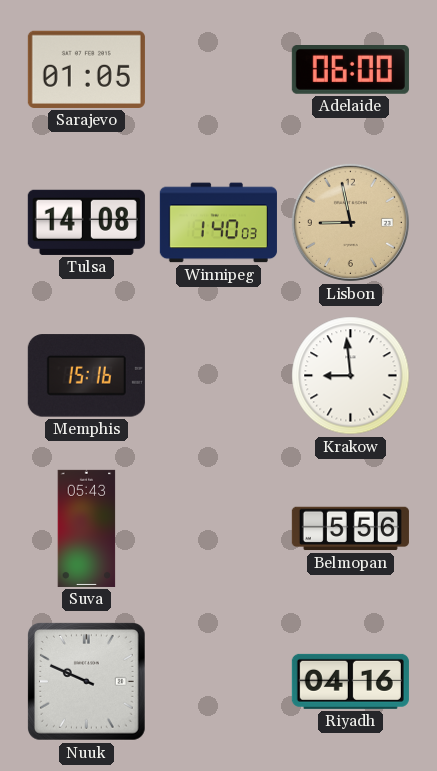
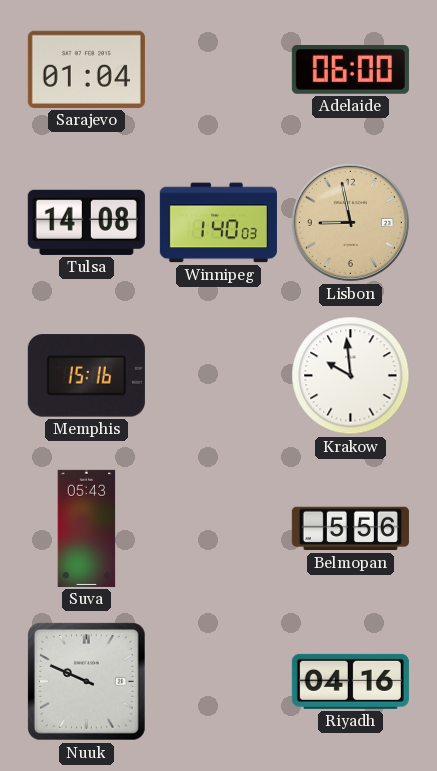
Sarajevo: 01:05 -> 01:04 (86, 69)
Krakow: 8:59 -> 9:59 (351, 376)
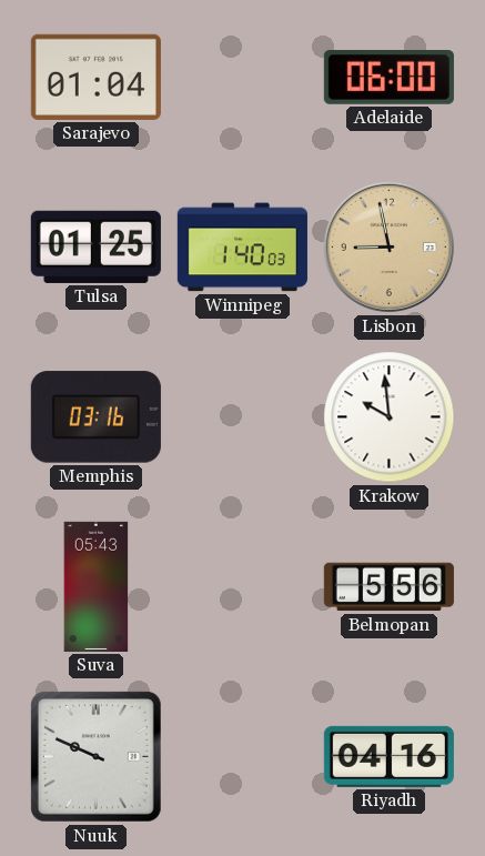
Tulsa: 14:08 -> 01:25 (95, 246)
Memphis: 15:16 -> 03:16 (95, 417)
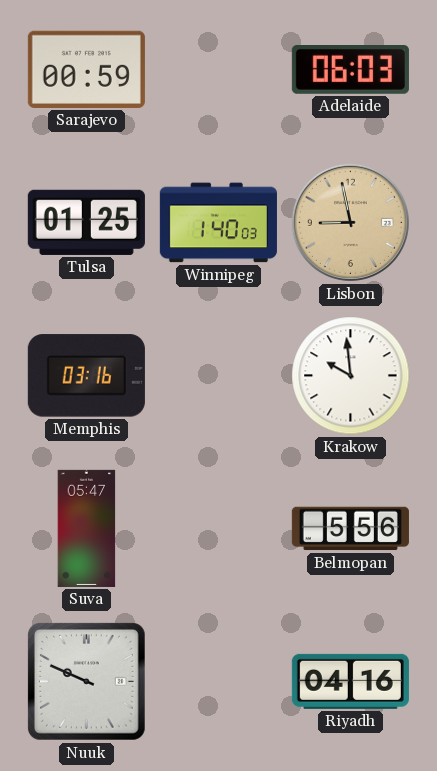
Sarajevo: 01:04 -> 00:59 (86, 69)
Adelaide: 06:00 -> 06:03 (350, 70)
Suva: 05:43 -> 05:47 (87, 528)
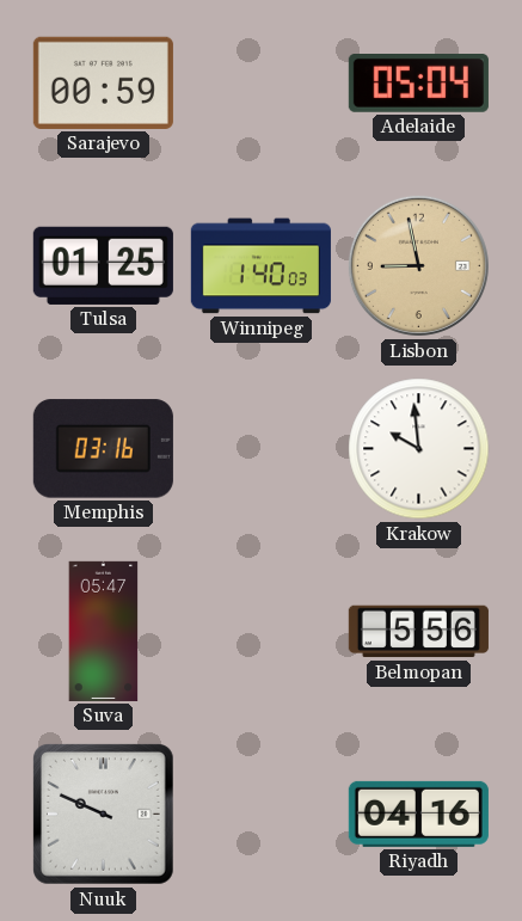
Adelaide: 06:03 -> 05:04 (418, 84)
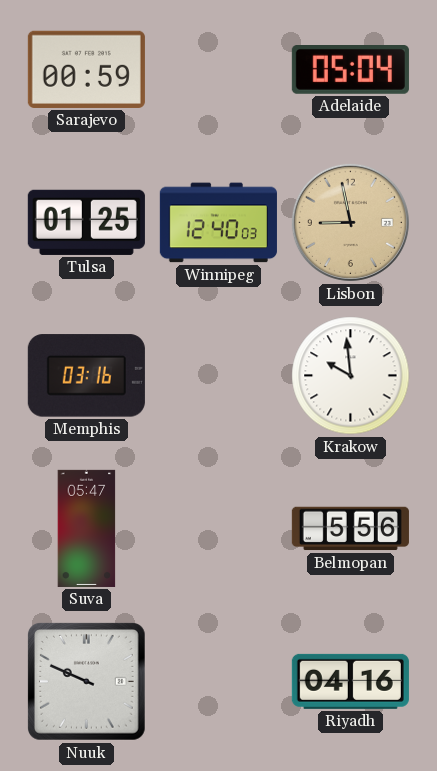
Winnipeg: 1:40 -> 12:40 (218, 223)
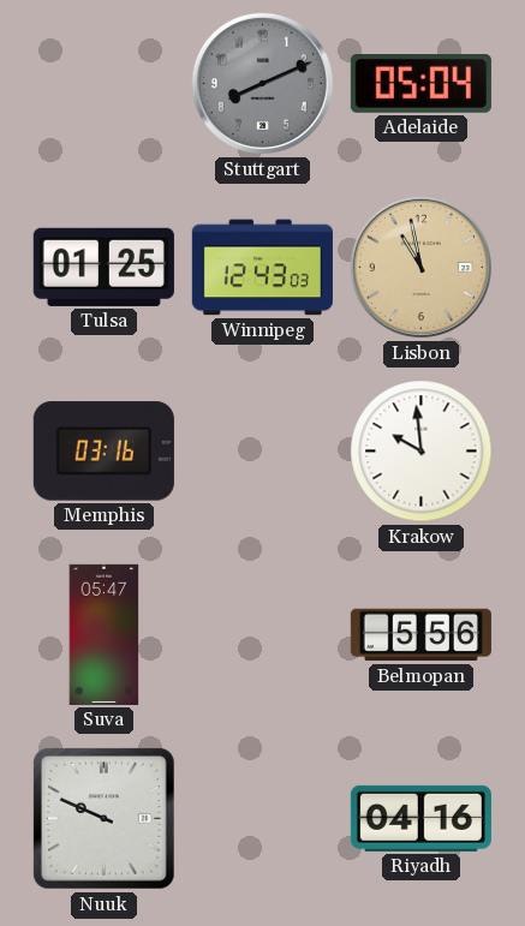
Sarajevo: 00:59 -> none (86, 69)
Stuttgart: none -> 8:11 (262, 83)
Winnipeg: 12:40 -> 12:43 (262, 268)
Lisbon: 8:58 -> 10:58 (420, 267)
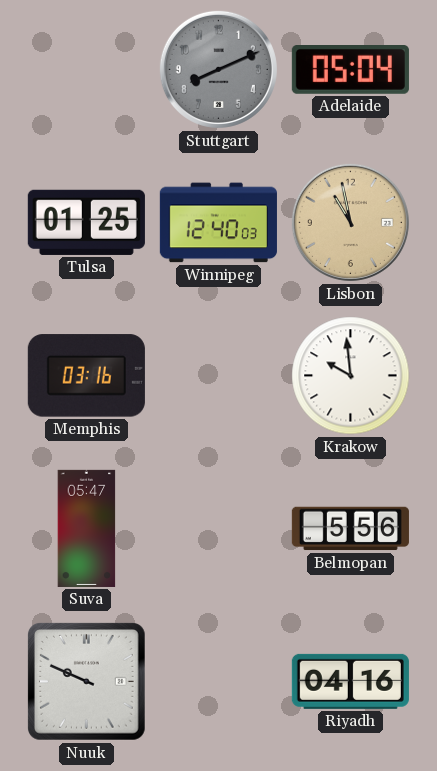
Winnipeg: 12:43 -> 12:40 (218, 223)
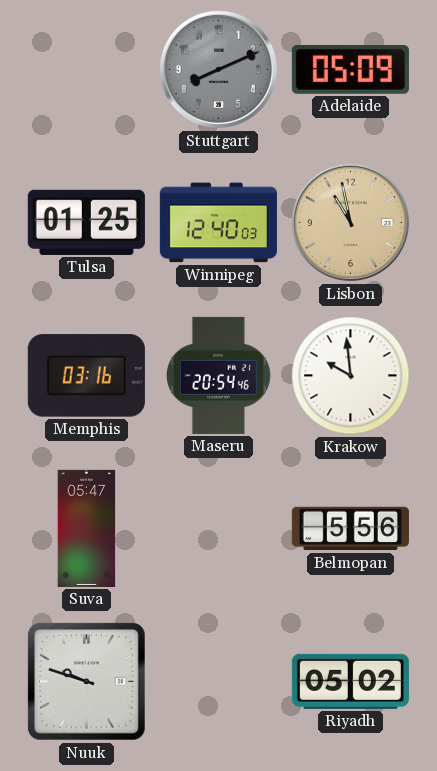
Adelaide: 05:04 -> 05:09 (350, 70)
Maseru: none -> 20:54 (218, 375)
Nuuk: 9:49 -> 9:48 (86, 681)
Riyadh: 04:16 -> 05:02 (350, 681)
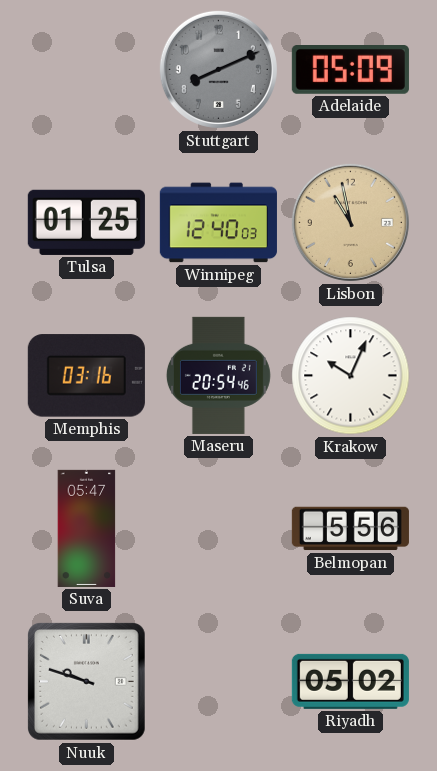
Krakow: 9:59 -> 10:04 (351, 376)
